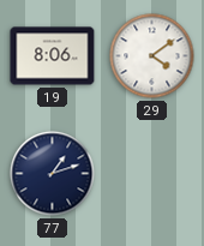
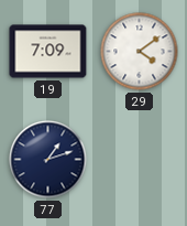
19: 8:06 -> 7:09 (48, 52)
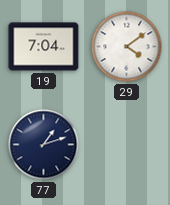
19: 7:09 -> 7:04 (44, 47)
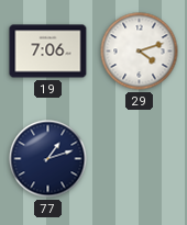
19: 7:04 -> 7:06 (48, 52)
29: 4:09 -> 4:12 (140, 52)
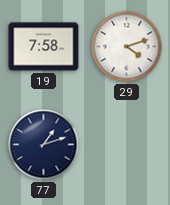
19: 7:06 -> 7:58 (44, 47)
